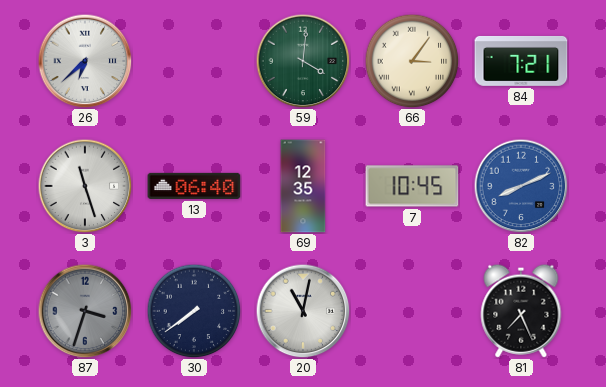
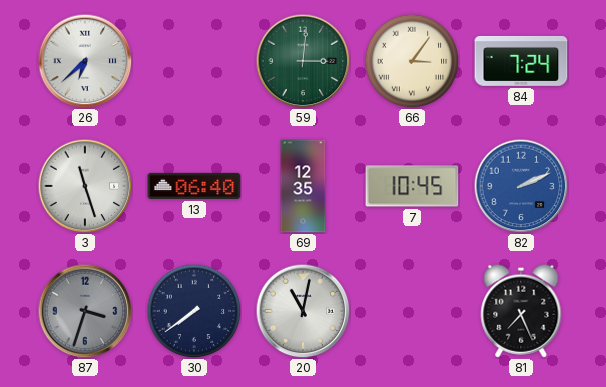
59: 4:01 -> 3:01 (303, 61)
84: 7:21 -> 7:24 (521, 61)
82: 8:11 -> 2:11 (521, 186)
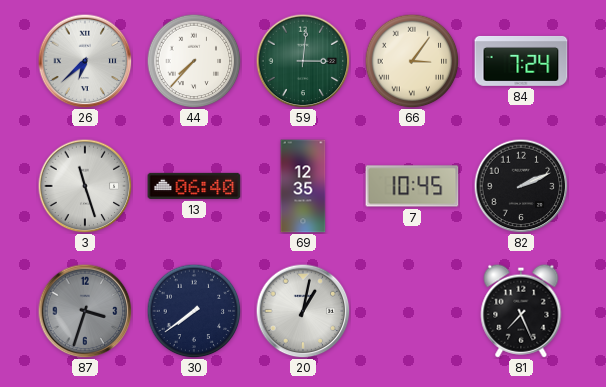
44: none -> 7:37 (194, 61)
82 dial: blue -> black (521, 186)
20: 11:02 -> 1:02 (303, 311)
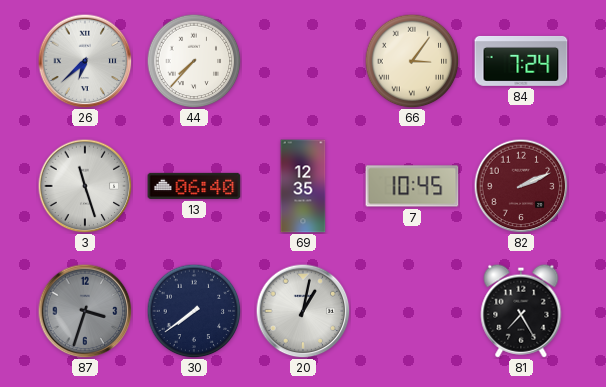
59: 3:01 -> none (303, 61)
82 dial: black -> burgundy (521, 186)
81: 7:26 -> 7:25 (521, 311)
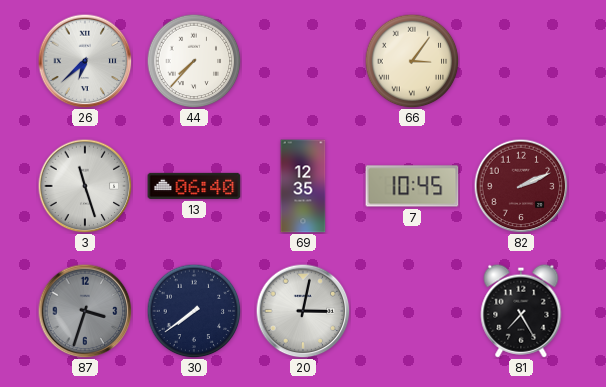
84: 7:24 -> none (521, 61)
20: 1:02 -> 3:02 (303, 311)
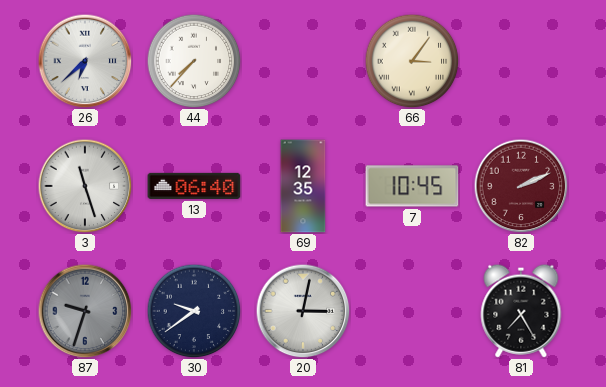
87: 3:33 -> 9:33 (85, 311)
30: 7:39 -> 9:39 (194, 311)
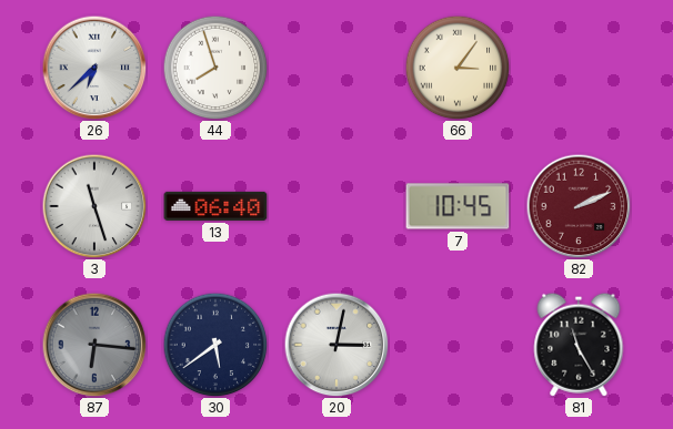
44: 7:37 -> 7:57 (215, 68)
69: 12:35 -> none (303, 186)
87: 9:33 -> 6:16 (94, 345)
30: 9:39 -> 5:39 (215, 345)
81: 7:25 -> 11:25 (579, 345)
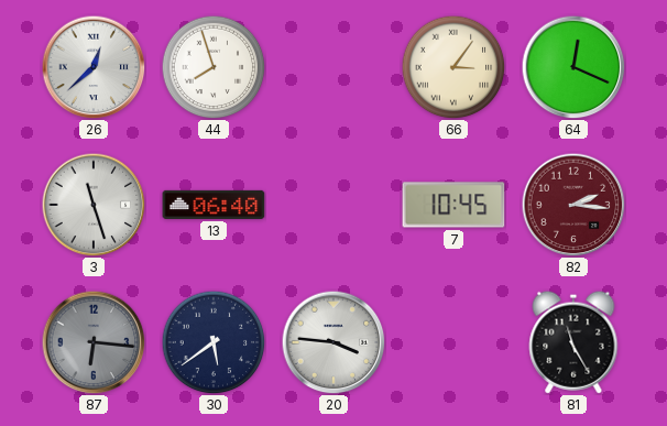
26: 6:38 -> 12:38 (94, 67)
64: none -> 12:19 (573, 67)
82: 2:11 -> 2:16 (573, 205)
20: 3:02 -> 3:46 (333, 342)
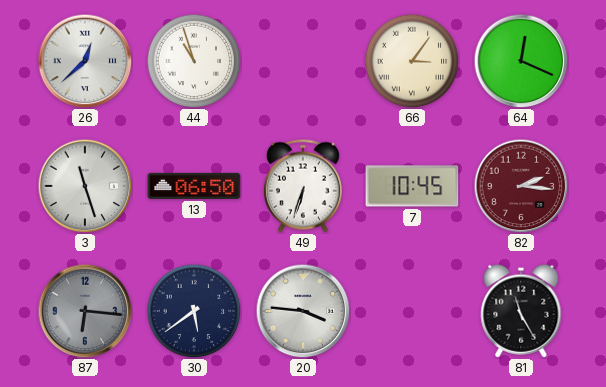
44: 7:57 -> 10:57 (194, 61)
13: 06:40 -> 06:50 (194, 186)
49: none -> 6:33 (303, 186)
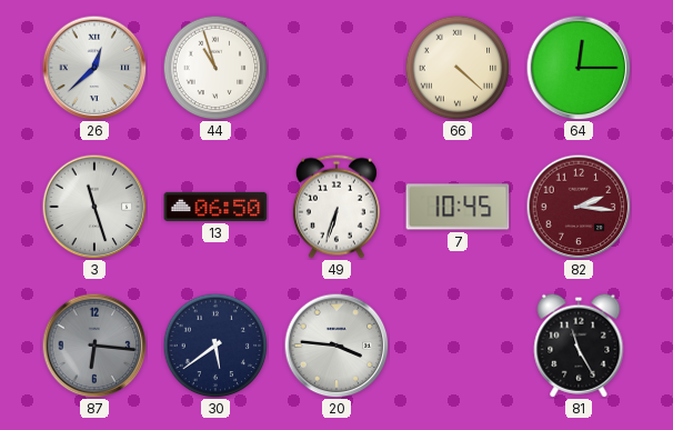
66: 3:06 -> 4:22 (458, 68)
64: 12:19 -> 12:15 (579, 68)
